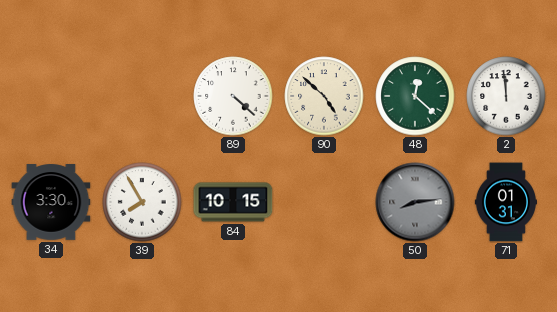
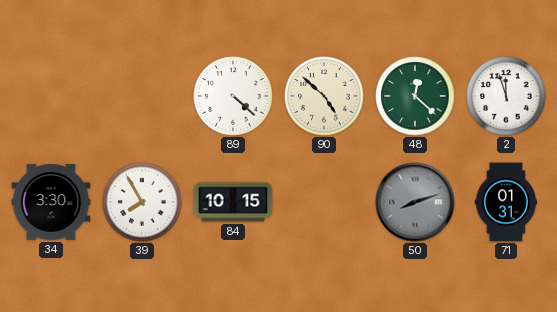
2: 11:59 -> 11:57 (506, 96)
50: 8:14 -> 8:12 (415, 202)
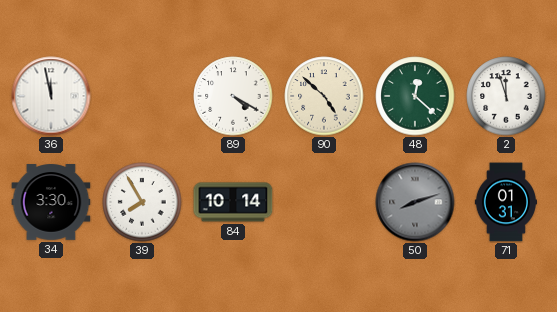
36: none -> 11:58 (51, 96)
89: 4:22 -> 4:20 (233, 96)
84: 10:15 -> 10:14 (233, 202)
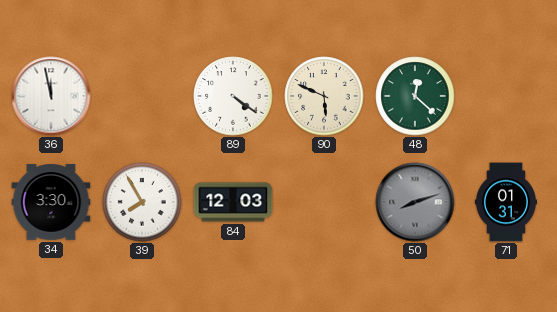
89: 4:20 -> 4:21 (233, 96)
90: 4:52 -> 5:49 (324, 96)
2: 11:57 -> none (506, 96)
84: 10:14 -> 12:03 (233, 202)
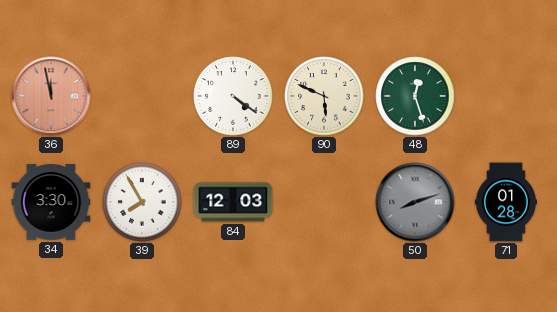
36 dial: white -> salmon (51, 96)
48: 12:22 -> 12:27 (415, 96)
71: 01:31 -> 01:28 (505, 202)
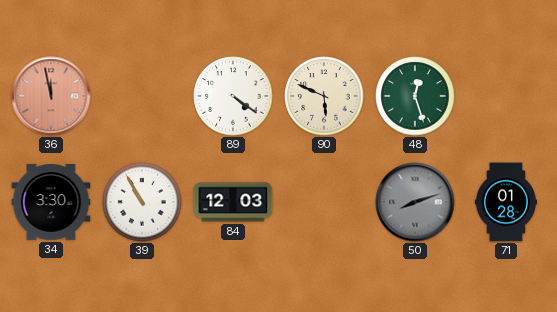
39: 7:55 -> 10:55 (142, 202)
